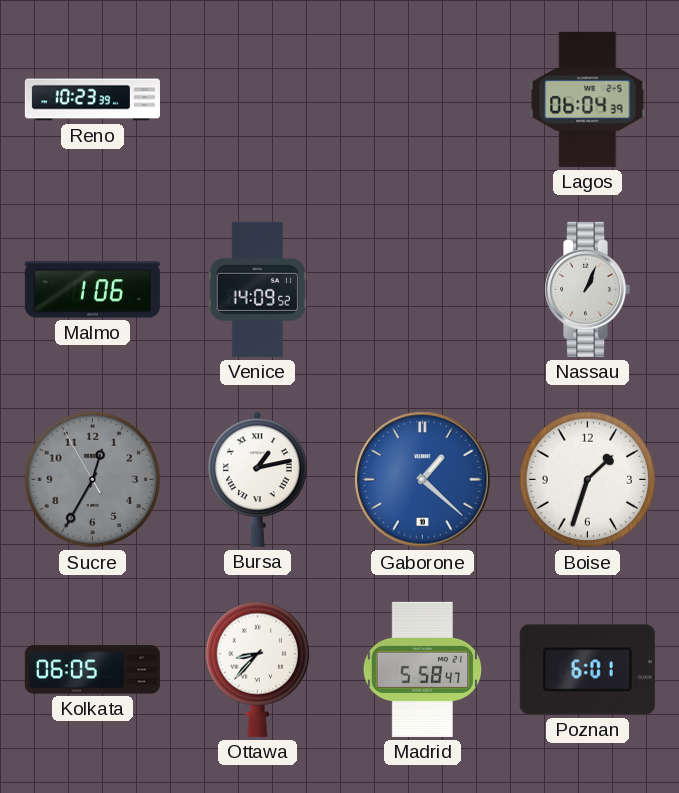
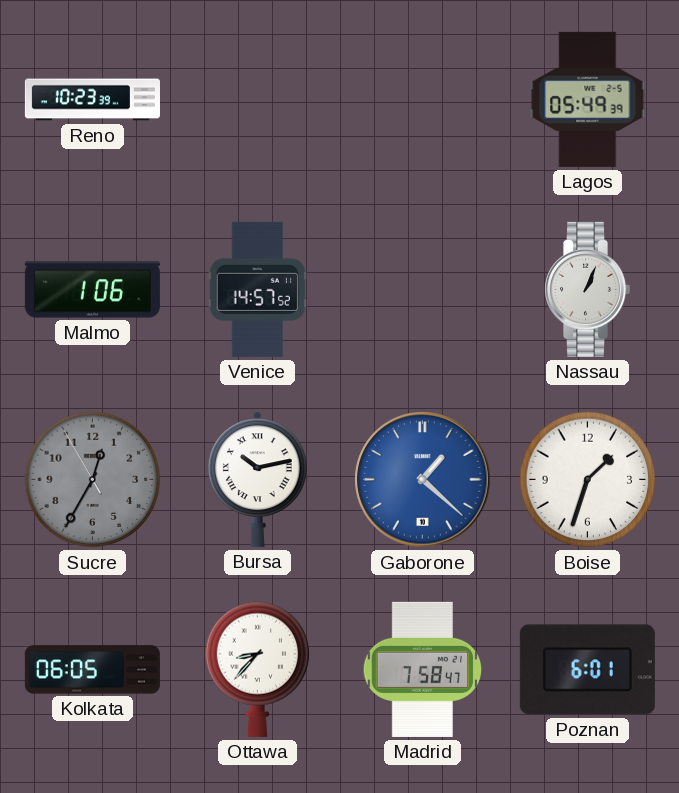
Lagos: 06:04 -> 05:49 (588, 99)
Venice: 14:09 -> 14:57 (257, 289)
Bursa: 1:13 -> 10:13 (258, 479)
Madrid: 5:58 -> 7:58 (423, 669)
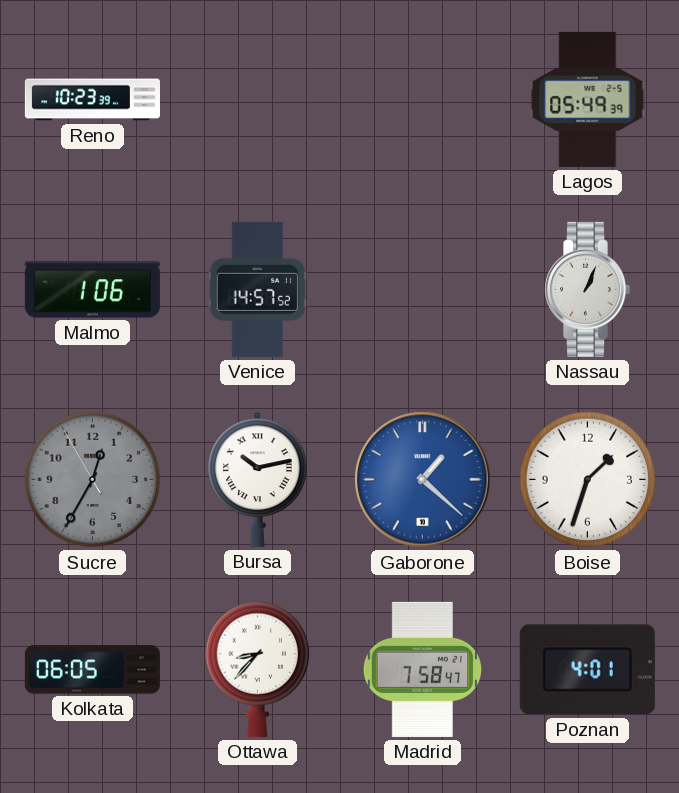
Poznan: 6:01 -> 4:01 (587, 670)
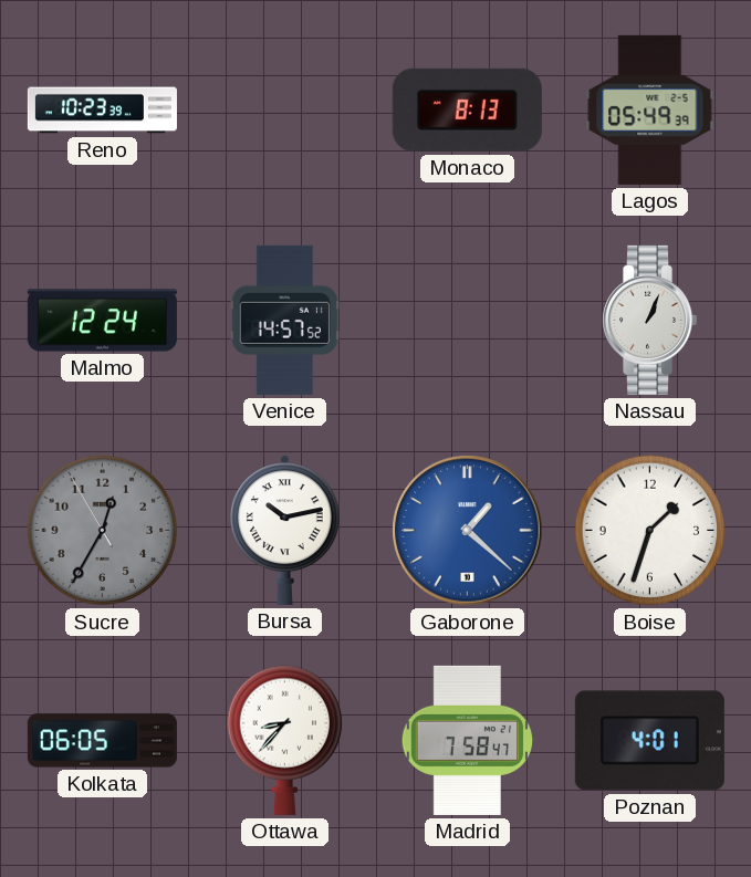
Monaco: none -> 8:13 (467, 109)
Malmo: 1:06 -> 12:24 (102, 321)
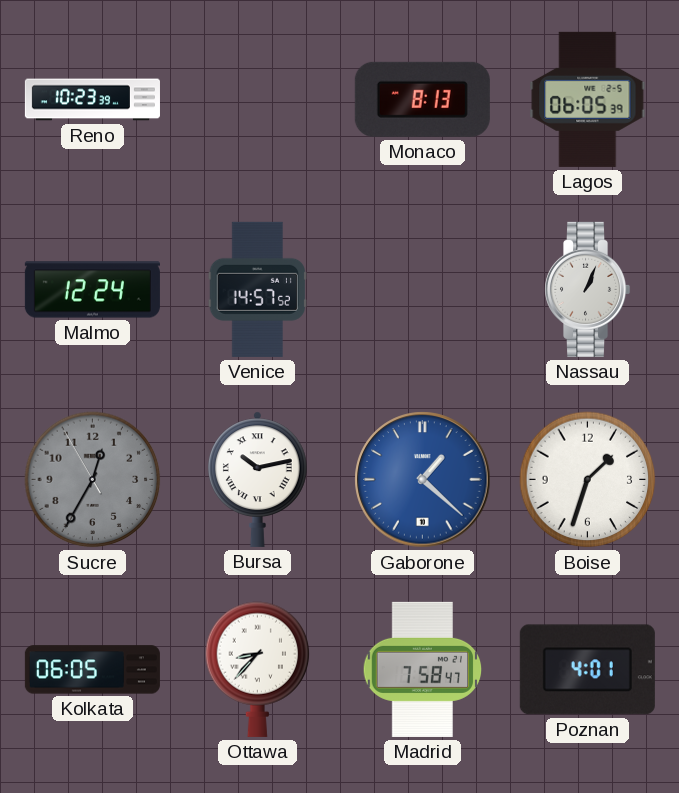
Lagos: 05:49 -> 06:05 (588, 99)
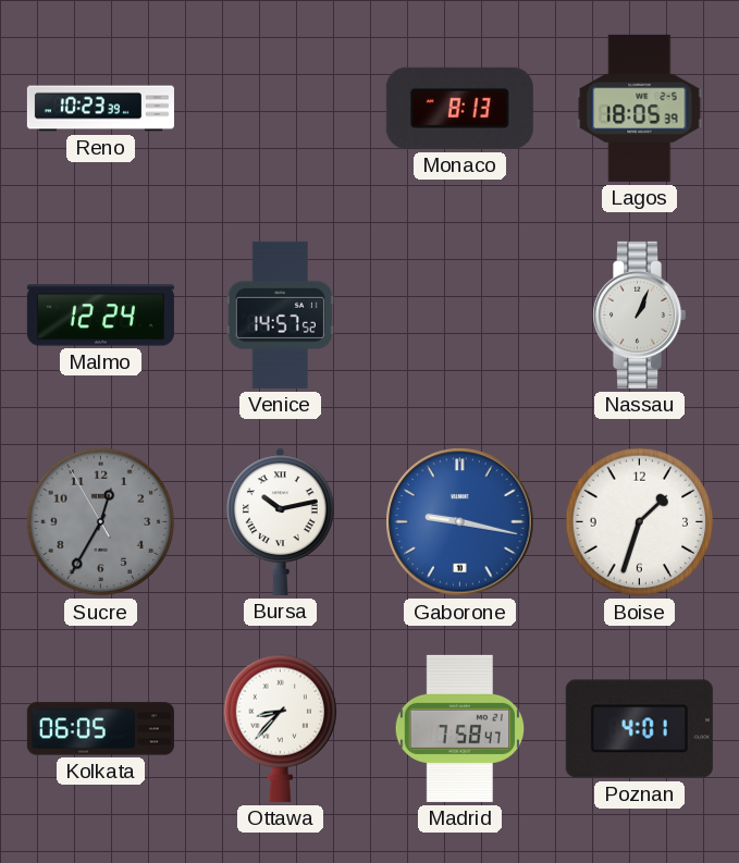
Lagos: 06:05 -> 18:05 (640, 108)
Gaborone: 1:22 -> 9:17 (460, 522)
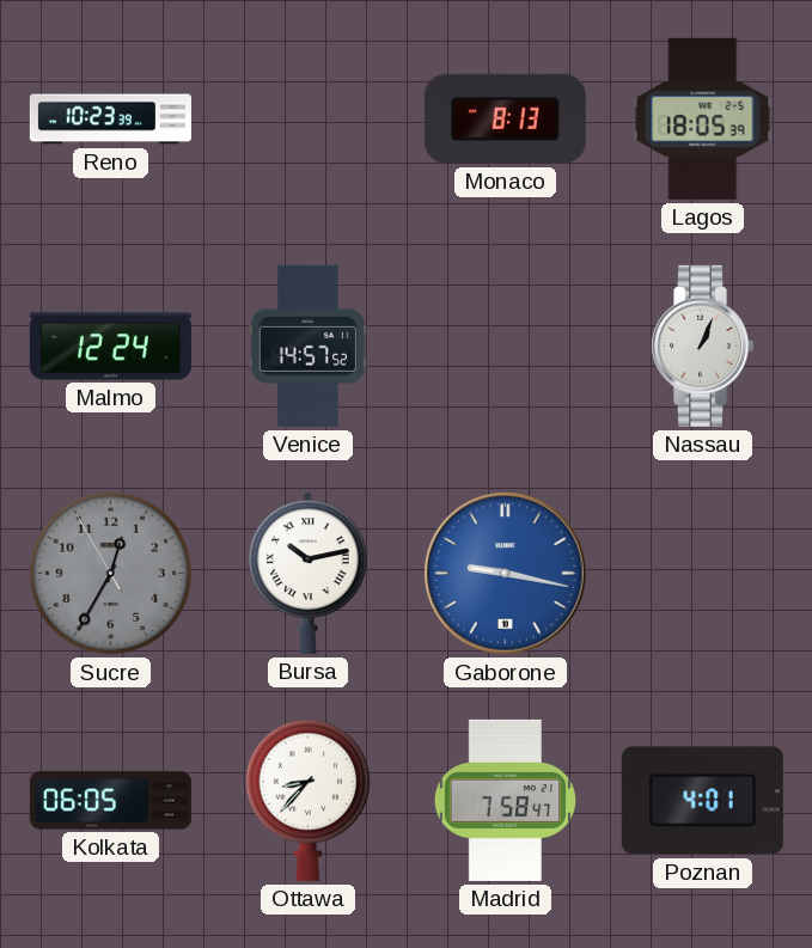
Boise: 1:33 -> none (640, 522)
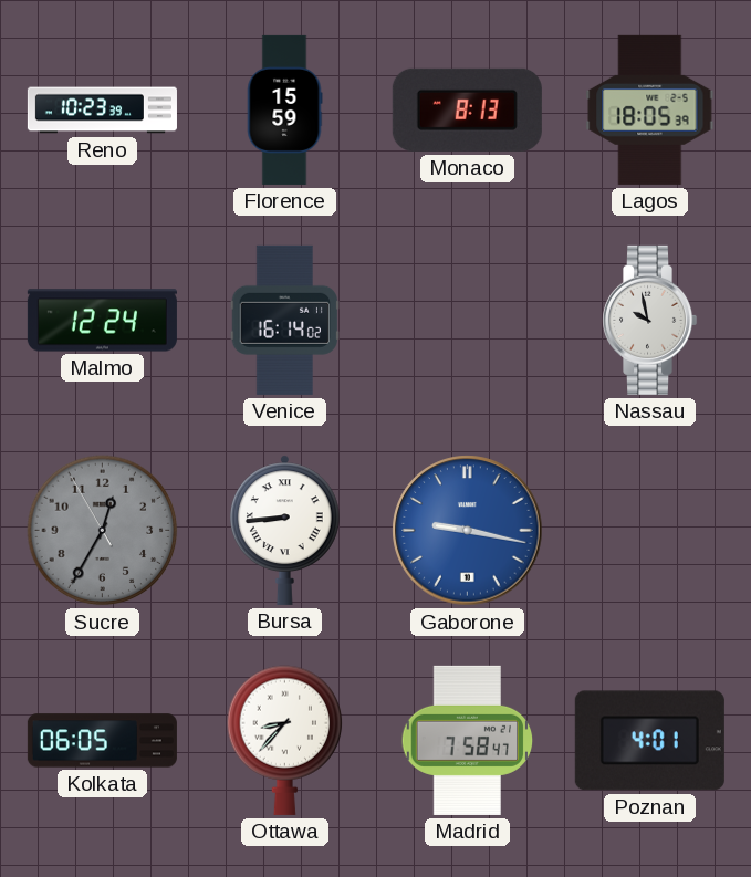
Florence: none -> 15:59 (284, 109)
Venice: 14:57 -> 16:14 (284, 320)
Nassau: 1:04 -> 9:58 (650, 320)
Bursa: 10:13 -> 8:44 (285, 530)
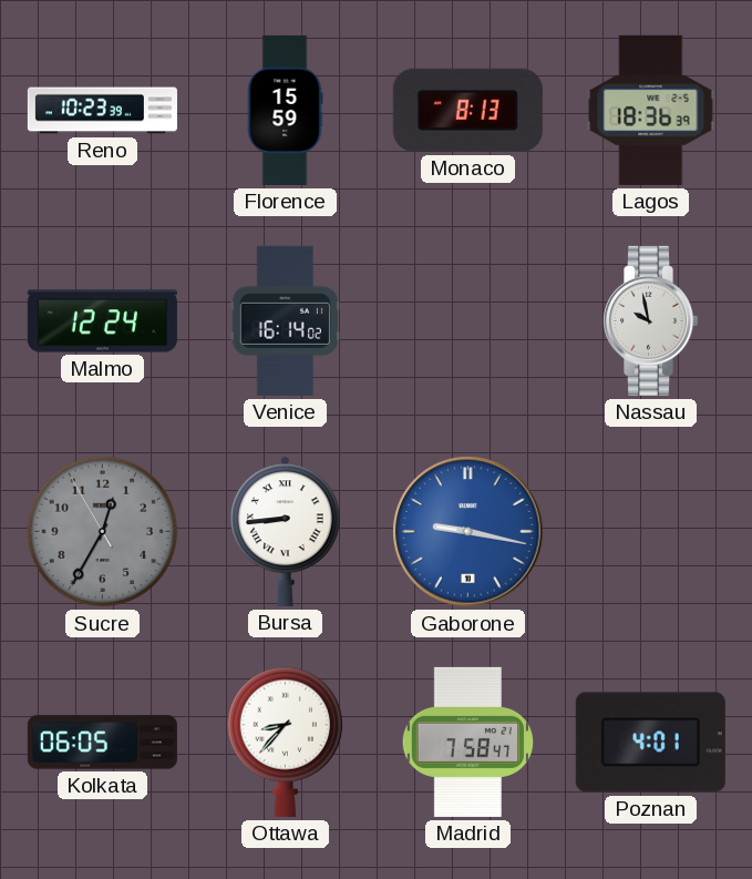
Lagos: 18:05 -> 18:36 (651, 110)
